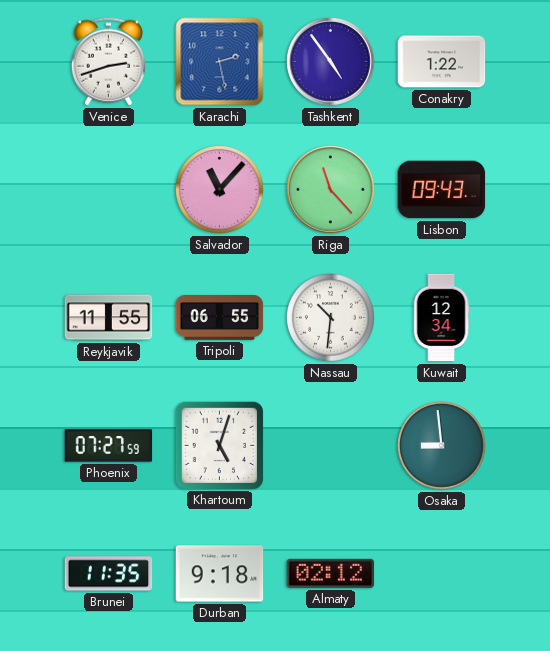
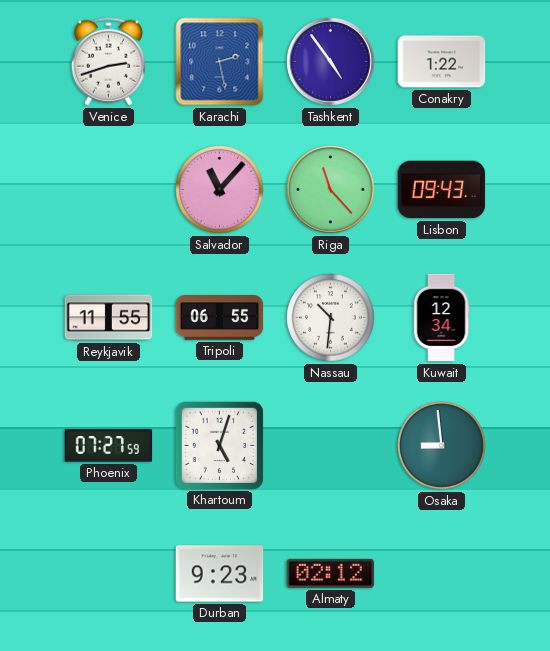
Brunei: 11:35 -> none (109, 574)
Durban: 9:18 -> 9:23 (220, 574)
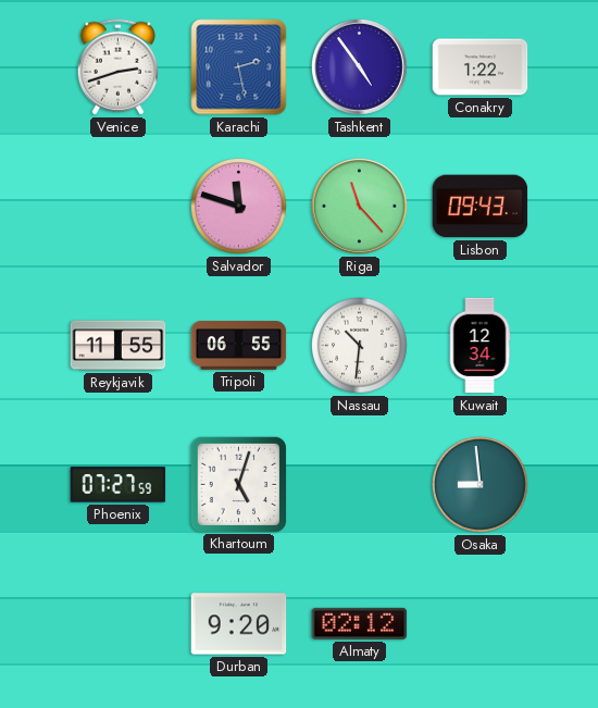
Salvador: 11:07 -> 11:48 (239, 207)
Durban: 9:23 -> 9:20 (239, 624)
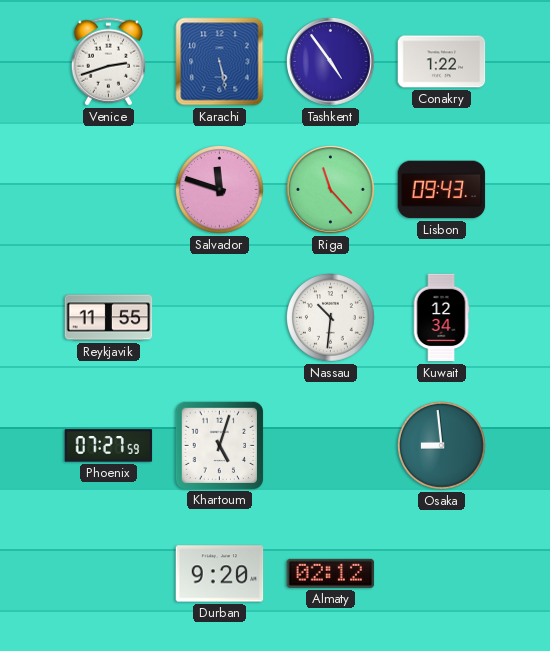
Karachi: 2:28 -> 5:28 (220, 62)
Tripoli: 06:55 -> none (239, 346)
